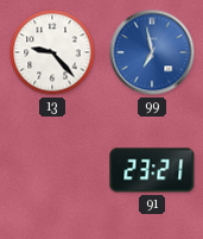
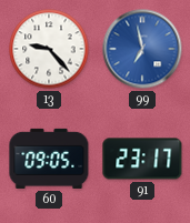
60: none -> 09:05 (49, 159)
91: 23:21 -> 23:17 (142, 159)
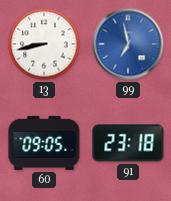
13: 9:23 -> 8:43 (44, 44)
91: 23:17 -> 23:18 (128, 143)
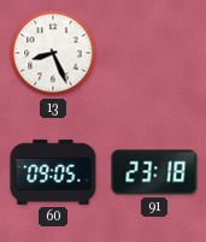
13: 8:43 -> 8:26 (53, 53)
99: 6:58 -> none (128, 44)
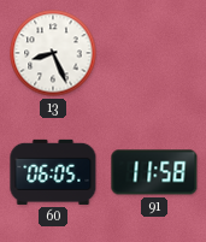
60: 09:05 -> 06:05 (53, 172)
91: 23:18 -> 11:58 (154, 172)
